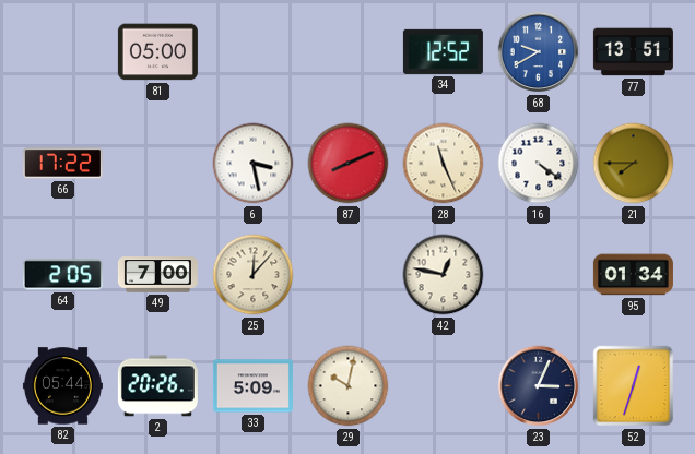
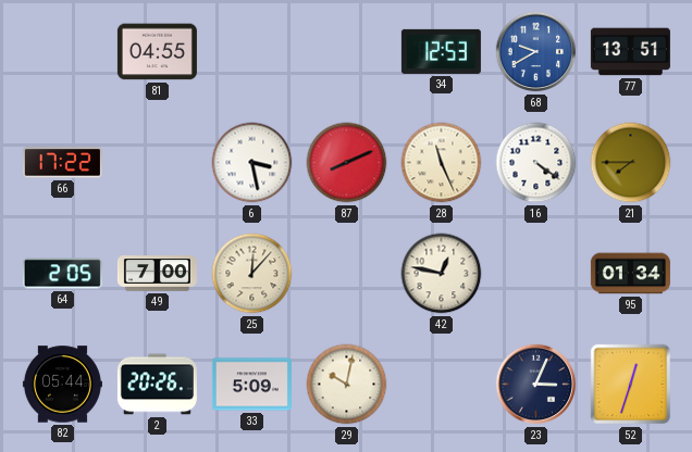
81: 05:00 -> 04:55 (157, 52)
34: 12:52 -> 12:53 (441, 51)
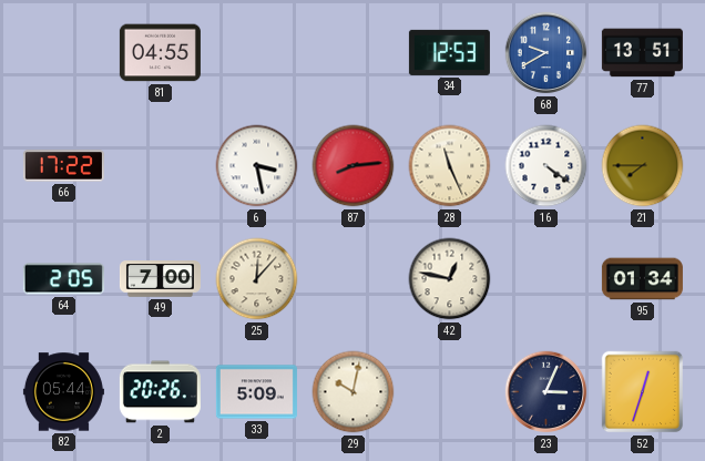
87: 8:11 -> 8:14 (354, 166)
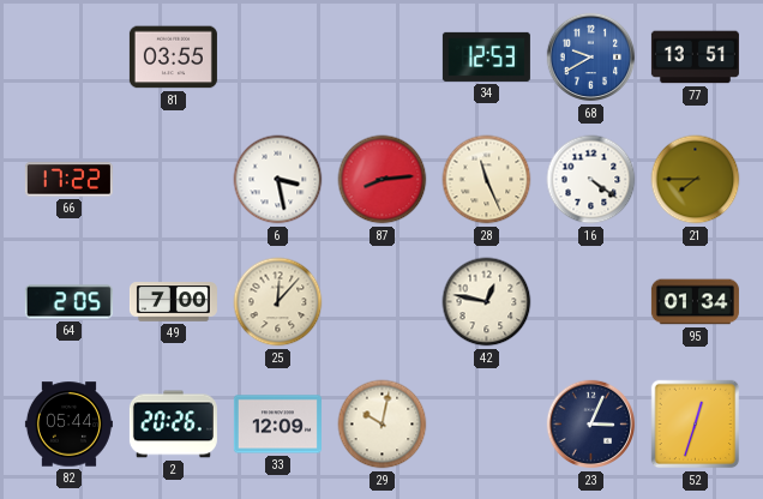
81: 04:55 -> 03:55 (173, 58)
33: 5:09 -> 12:09 (277, 425)
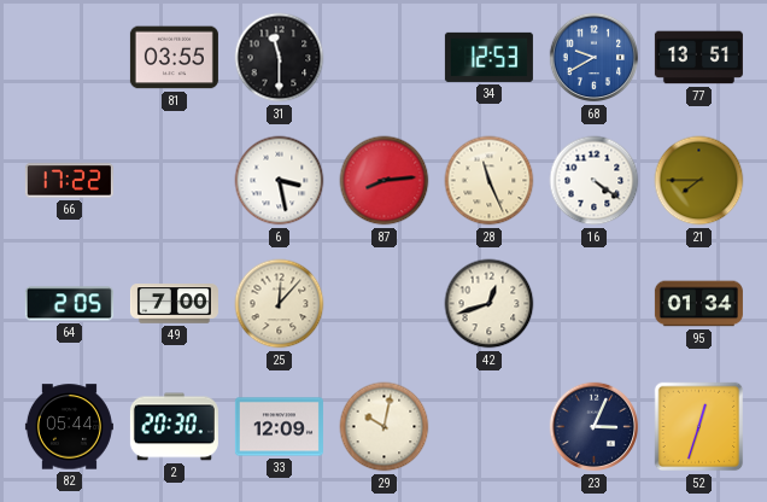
31: none -> 11:30 (280, 58)
42: 12:47 -> 12:42 (490, 304)
2: 20:26 -> 20:30 (174, 427)
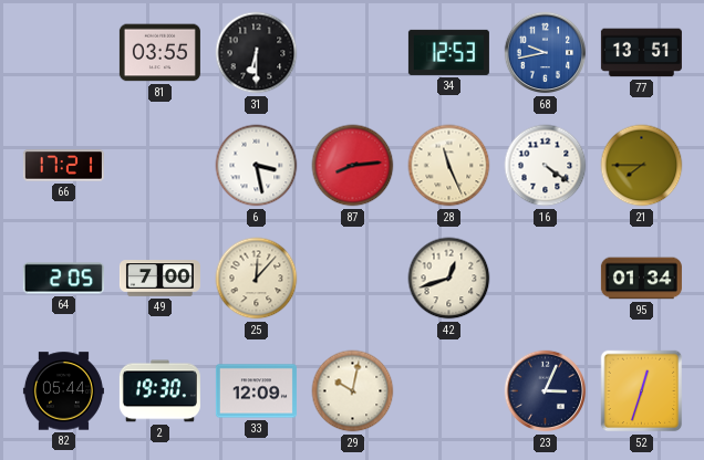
31: 11:30 -> 6:30 (257, 53)
68: 9:40 -> 9:43 (546, 53)
66: 17:22 -> 17:21 (63, 166)
2: 20:30 -> 19:30 (159, 391)
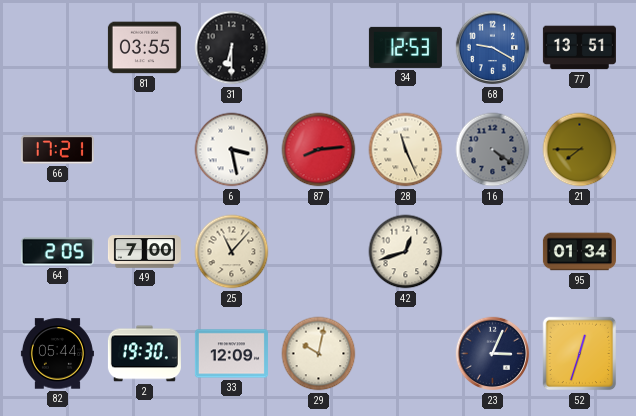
68: 9:43 -> 9:20 (493, 48)
16 dial: white -> grey (493, 150)
25: 12:07 -> 11:07 (232, 252)
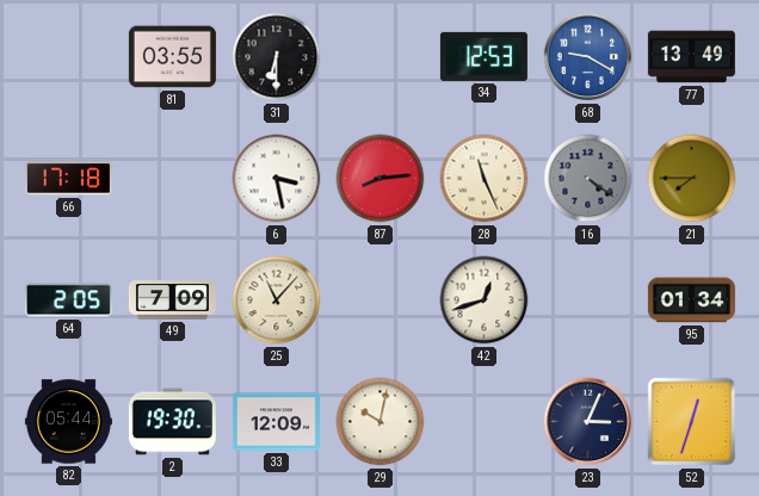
77: 13:51 -> 13:49 (691, 57)
66: 17:21 -> 17:18 (68, 179)
49: 7:00 -> 7:09 (172, 300)
